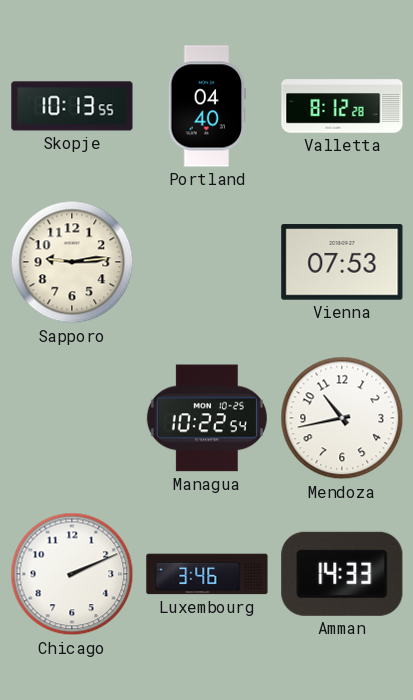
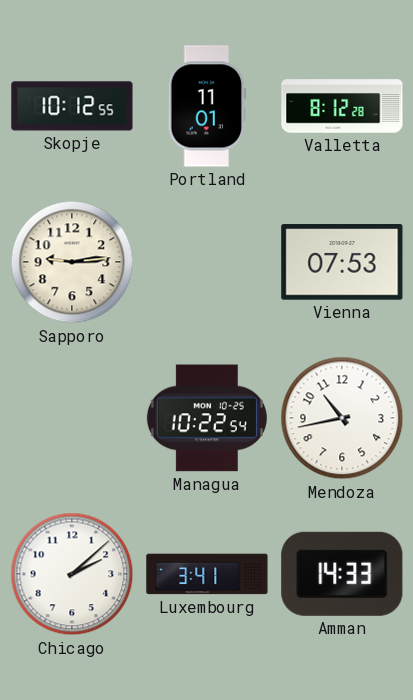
Skopje: 10:13 -> 10:12 (72, 106)
Portland: 04:40 -> 11:01 (207, 106)
Chicago: 2:11 -> 2:08 (72, 574)
Luxembourg: 3:46 -> 3:41 (207, 574)
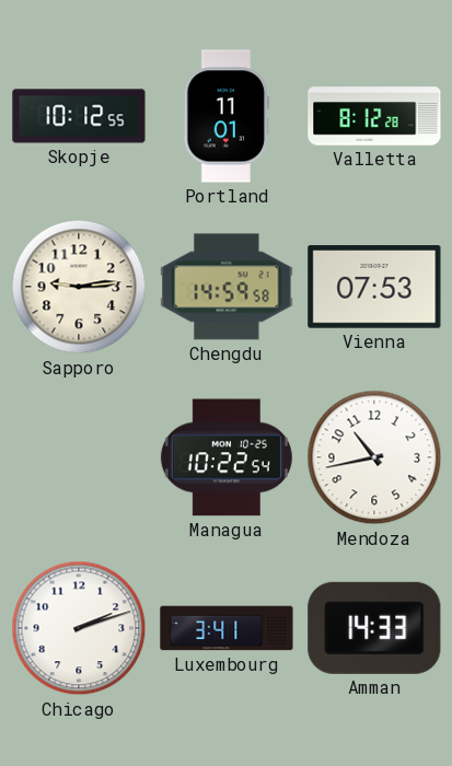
Chengdu: none -> 14:59 (227, 287)
Chicago: 2:08 -> 2:12 (79, 628)
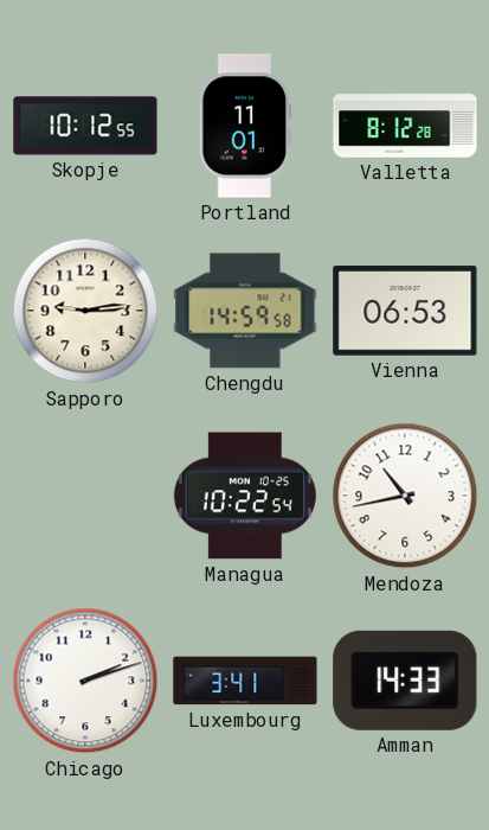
Vienna: 07:53 -> 06:53 (405, 311)
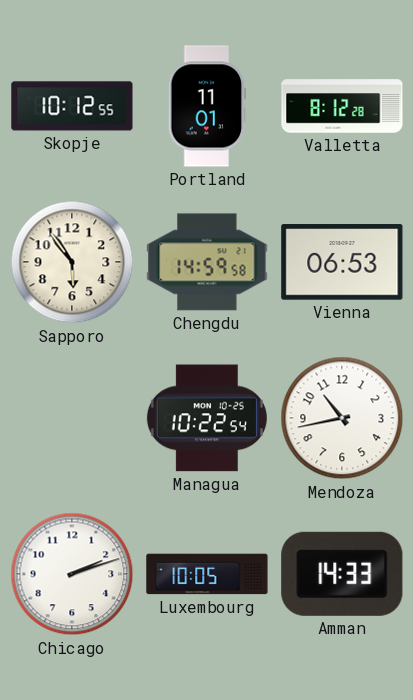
Sapporo: 9:14 -> 5:54 (72, 262)
Luxembourg: 3:41 -> 10:05 (207, 574)
